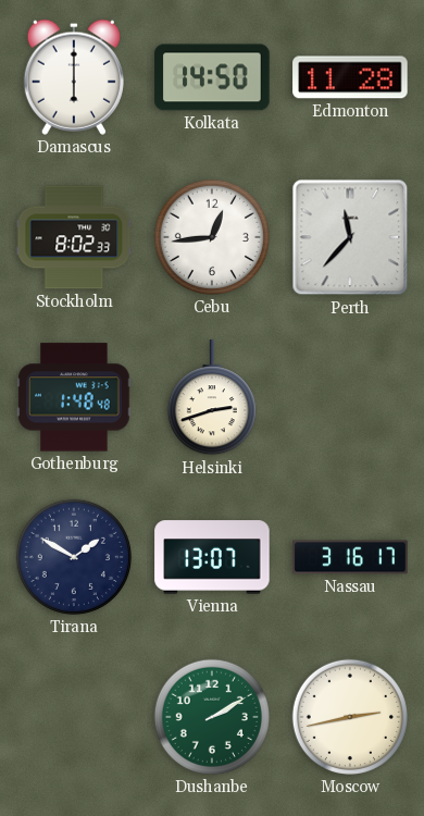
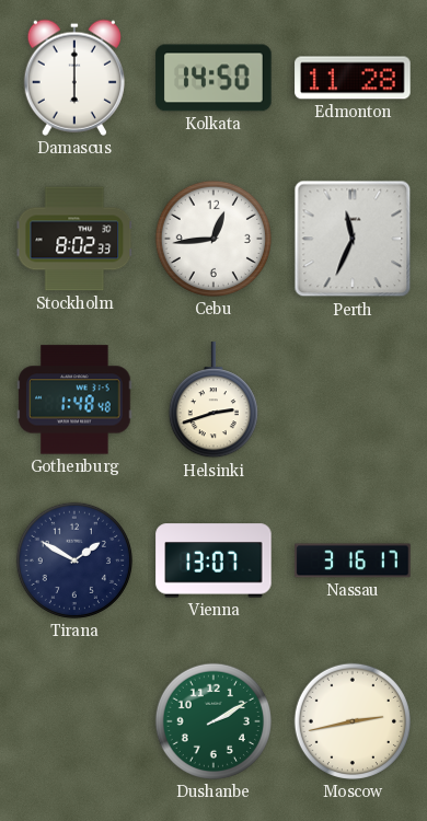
Perth: 11:37 -> 11:34 (353, 239)
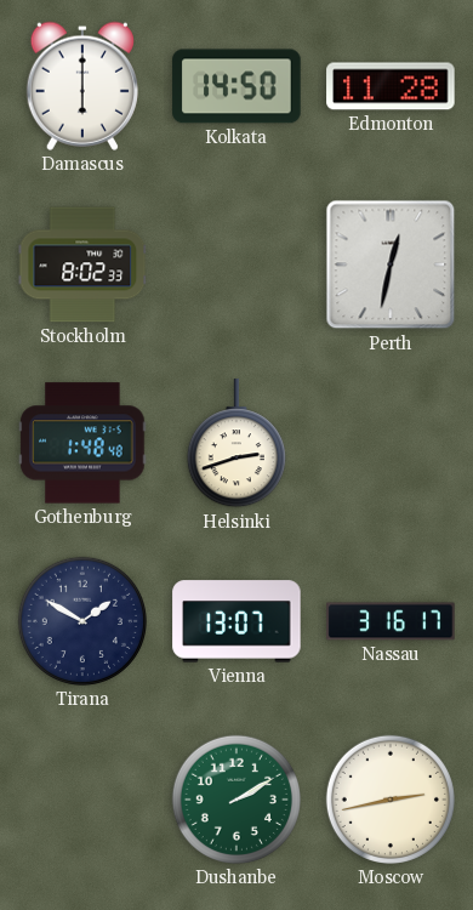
Cebu: 12:44 -> none (214, 239)
Perth: 11:34 -> 12:32 (391, 265)
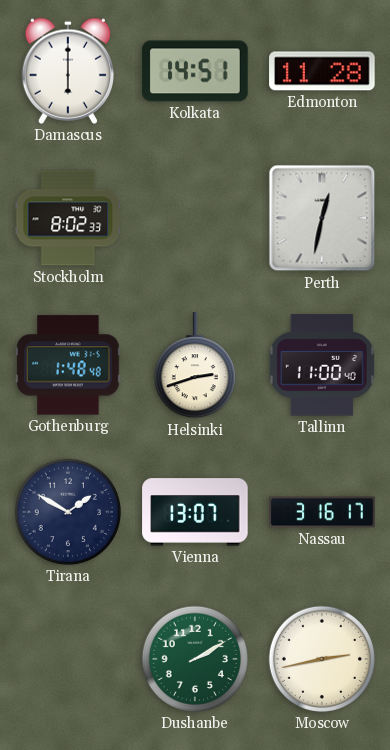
Kolkata: 14:50 -> 14:51 (195, 71)
Tallinn: none -> 11:00 (322, 365)
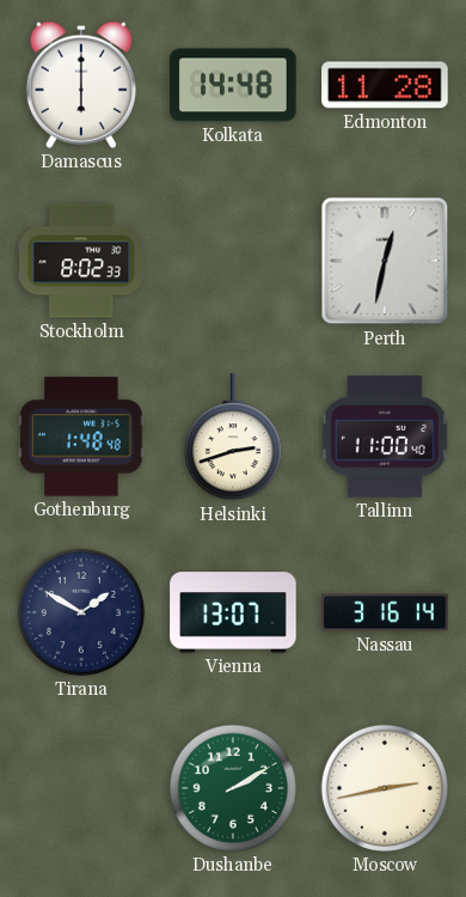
Kolkata: 14:51 -> 14:48 (233, 85)
Nassau: 3:16:17 -> 3:16:14 (385, 612)
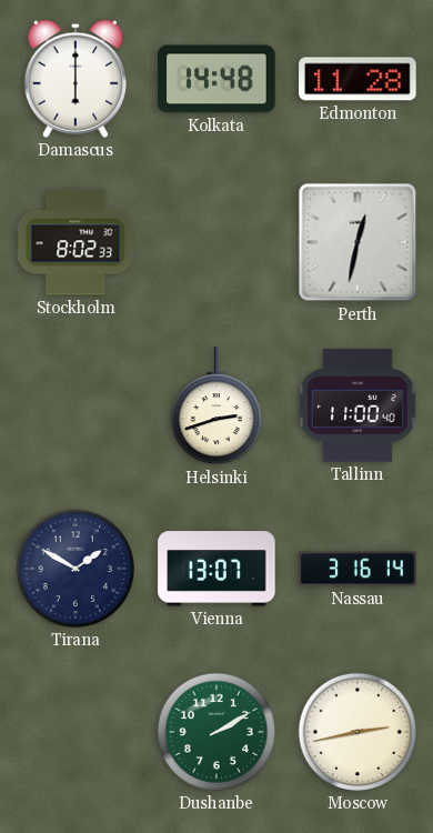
Gothenburg: 1:48 -> none (81, 437)
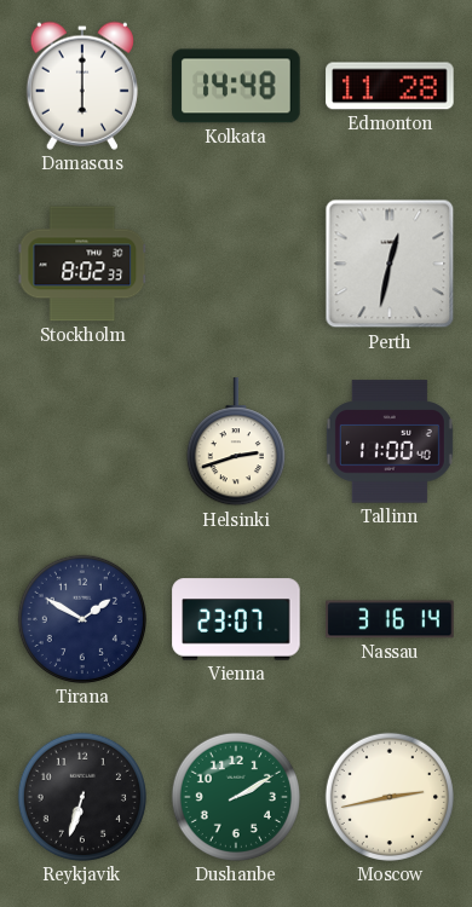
Vienna: 13:07 -> 23:07 (236, 619)
Reykjavik: none -> 6:33 (82, 797)
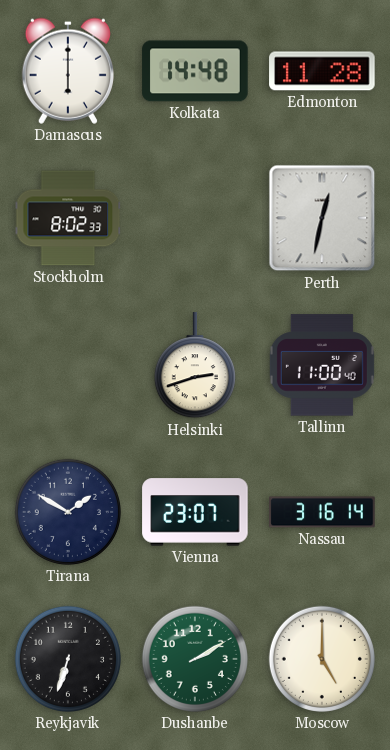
Moscow: 2:43 -> 5:00 (322, 659)
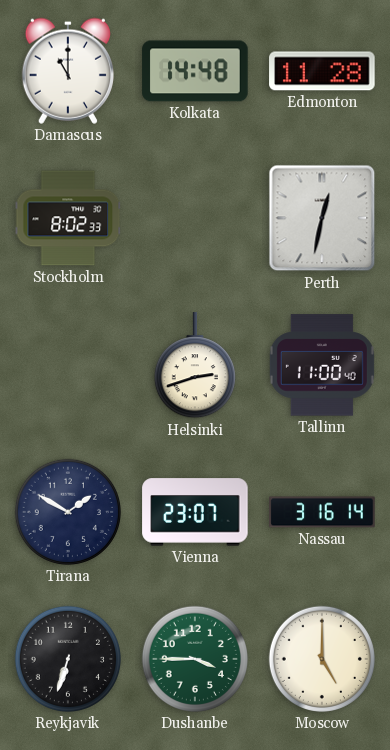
Damascus: 6:00 -> 11:00 (68, 71)
Dushanbe: 2:10 -> 3:45 (195, 659)
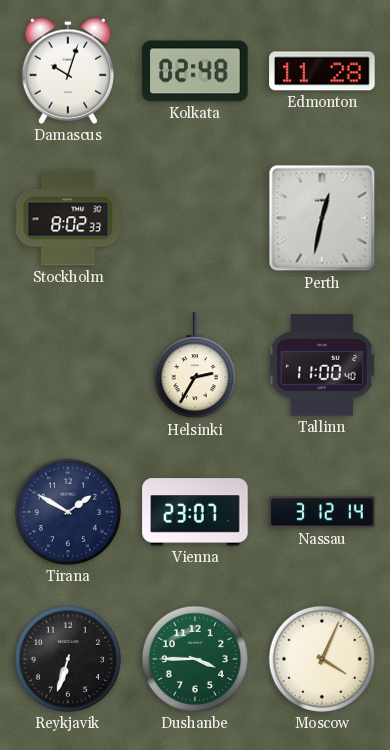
Damascus: 11:00 -> 10:03 (68, 71)
Kolkata: 14:48 -> 02:48 (195, 71)
Helsinki: 2:42 -> 2:35 (195, 366)
Nassau: 3:16 -> 3:12 (322, 512)
Moscow: 5:00 -> 4:04 (322, 659)
